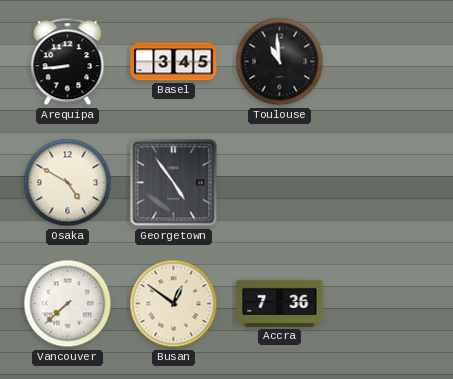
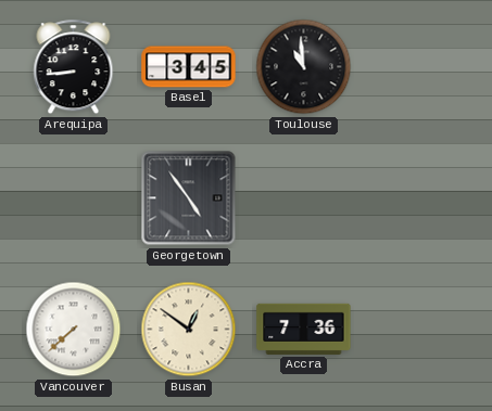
Osaka: 4:50 -> none (68, 183)
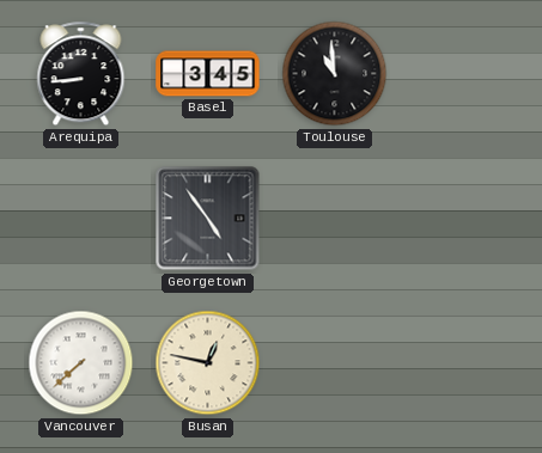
Busan: 12:51 -> 12:47 (208, 363)
Accra: 7:36 -> none (304, 329)
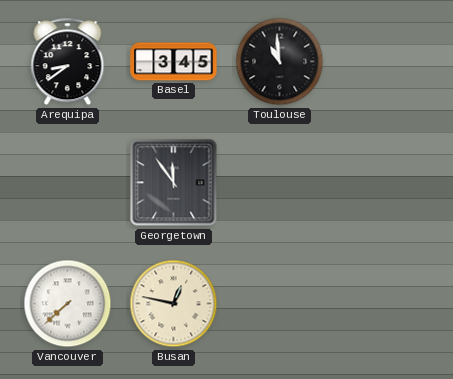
Arequipa: 8:44 -> 8:39 (68, 62)
Georgetown: 4:54 -> 11:54 (174, 183)
